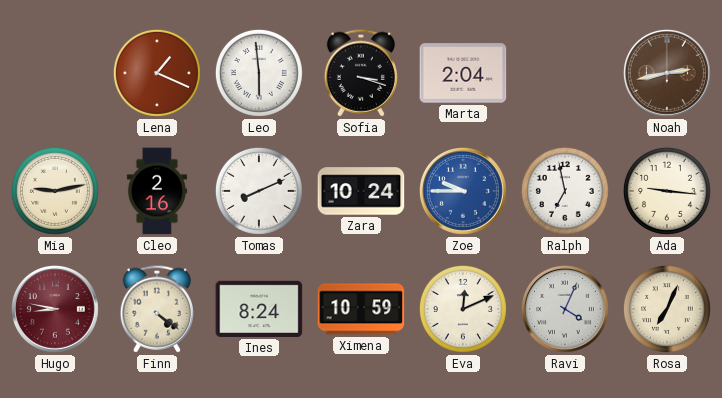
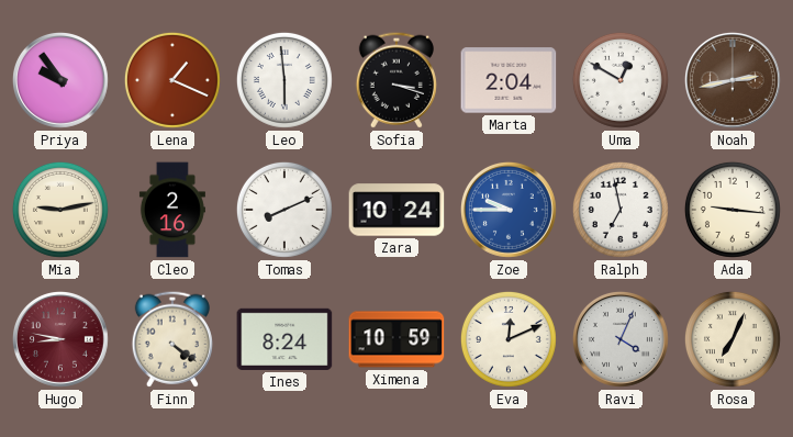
Priya: none -> 9:54 (60, 80)
Uma: none -> 12:50 (621, 80)
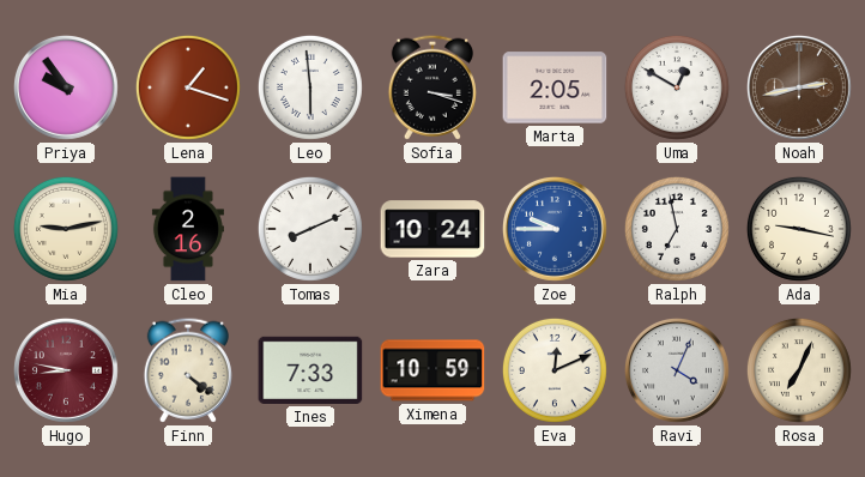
Lena: 1:19 -> 1:18 (188, 87)
Marta: 2:04 -> 2:05 (555, 87)
Ada: 9:16 -> 9:17 (799, 229)
Ines: 8:24 -> 7:33 (310, 370)
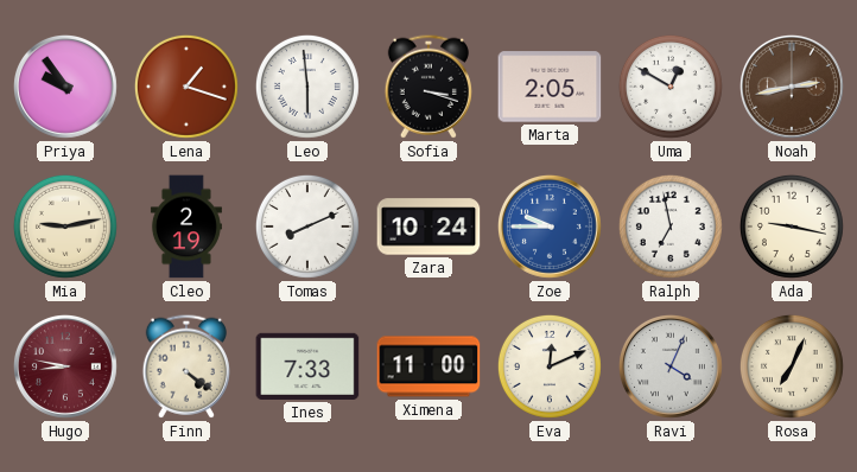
Cleo: 2:16 -> 2:19 (186, 227)
Ximena: 10:59 -> 11:00 (429, 366)
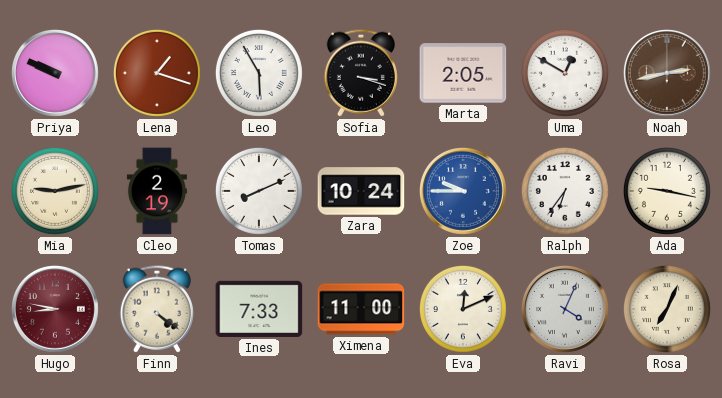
Priya: 9:54 -> 9:49 (55, 73)
Leo: 5:59 -> 5:55 (259, 73)
Ralph: 6:58 -> 6:36 (565, 191)
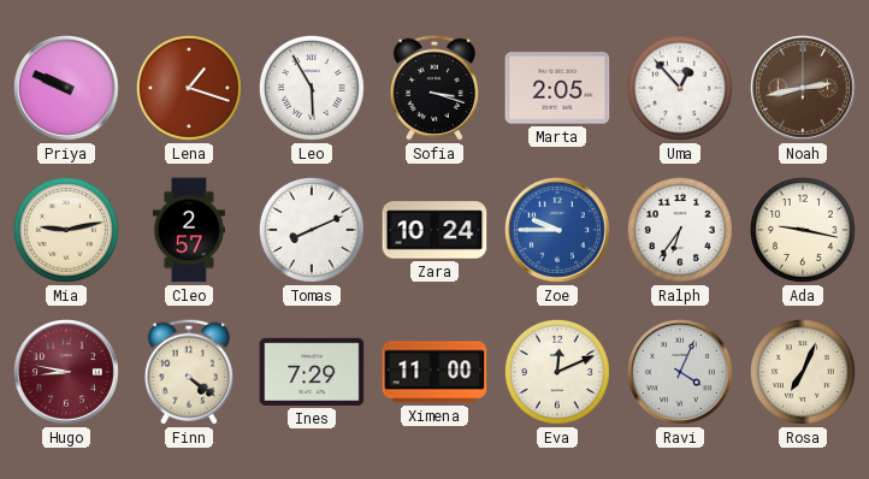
Uma: 12:50 -> 12:53 (680, 88)
Cleo: 2:19 -> 2:57 (189, 230)
Ines: 7:33 -> 7:29 (312, 372)
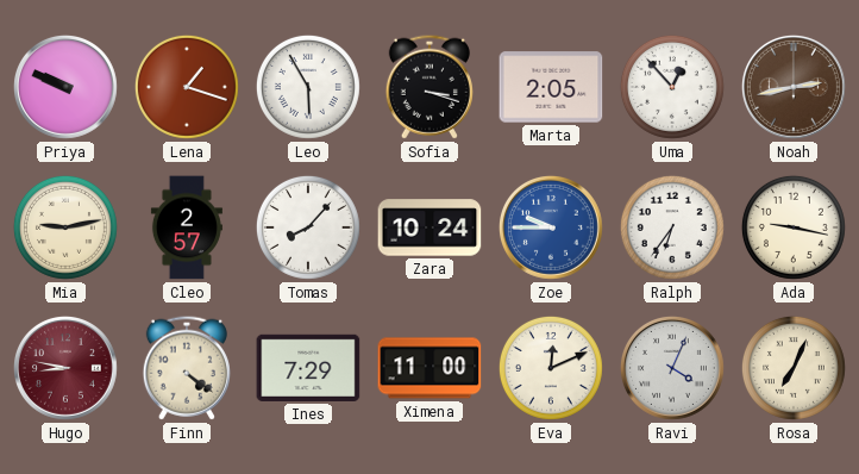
Tomas: 8:11 -> 8:07 (308, 227)
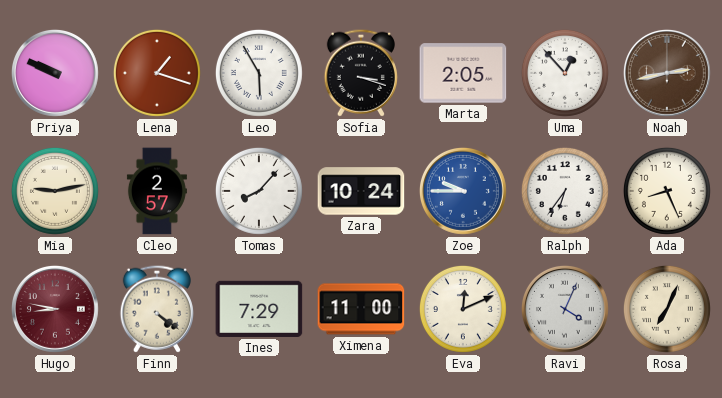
Ada: 9:17 -> 8:26 (667, 191)
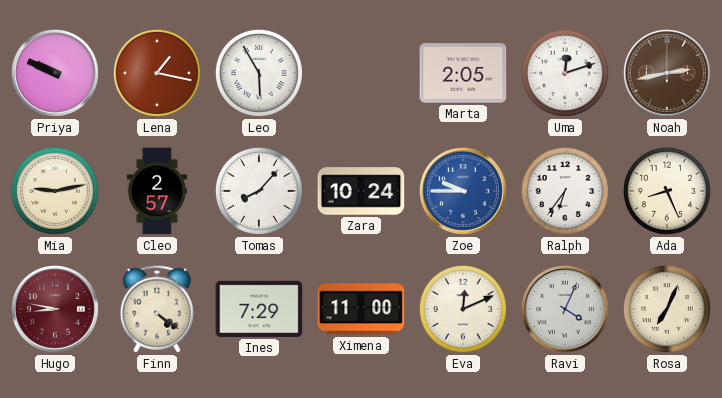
Lena: 1:18 -> 1:17 (157, 73)
Sofia: 3:18 -> none (361, 73)
Uma: 12:53 -> 12:12 (565, 73)
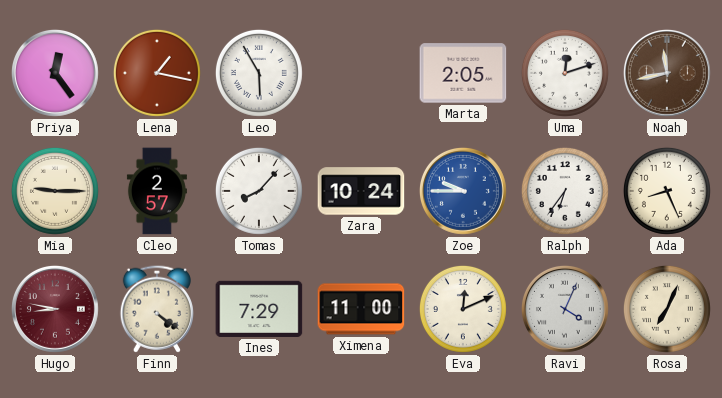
Priya: 9:49 -> 12:24 (55, 73)
Noah: 2:43 -> 11:43 (667, 73)
Mia: 9:13 -> 9:15 (55, 191)
